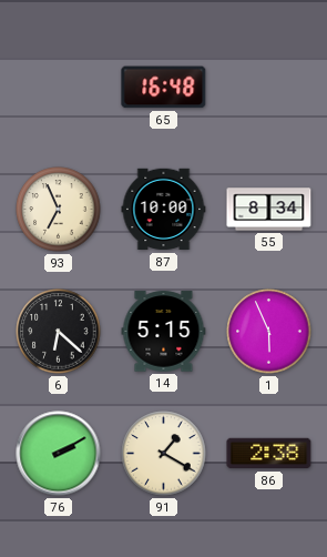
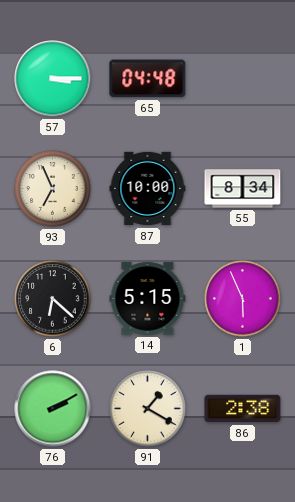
57: none -> 3:15 (53, 79)
65: 16:48 -> 04:48 (148, 79)
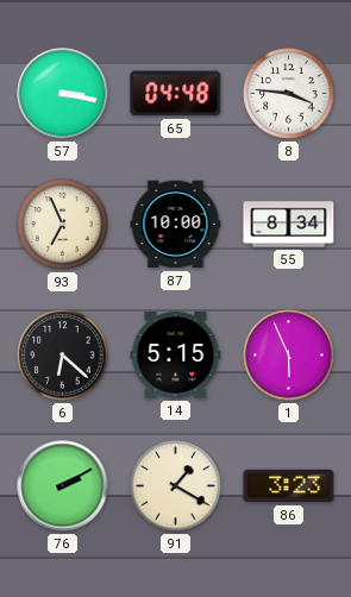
57: 3:15 -> 3:17 (63, 94)
8: none -> 3:46 (289, 94)
86: 2:38 -> 3:23 (289, 486)
